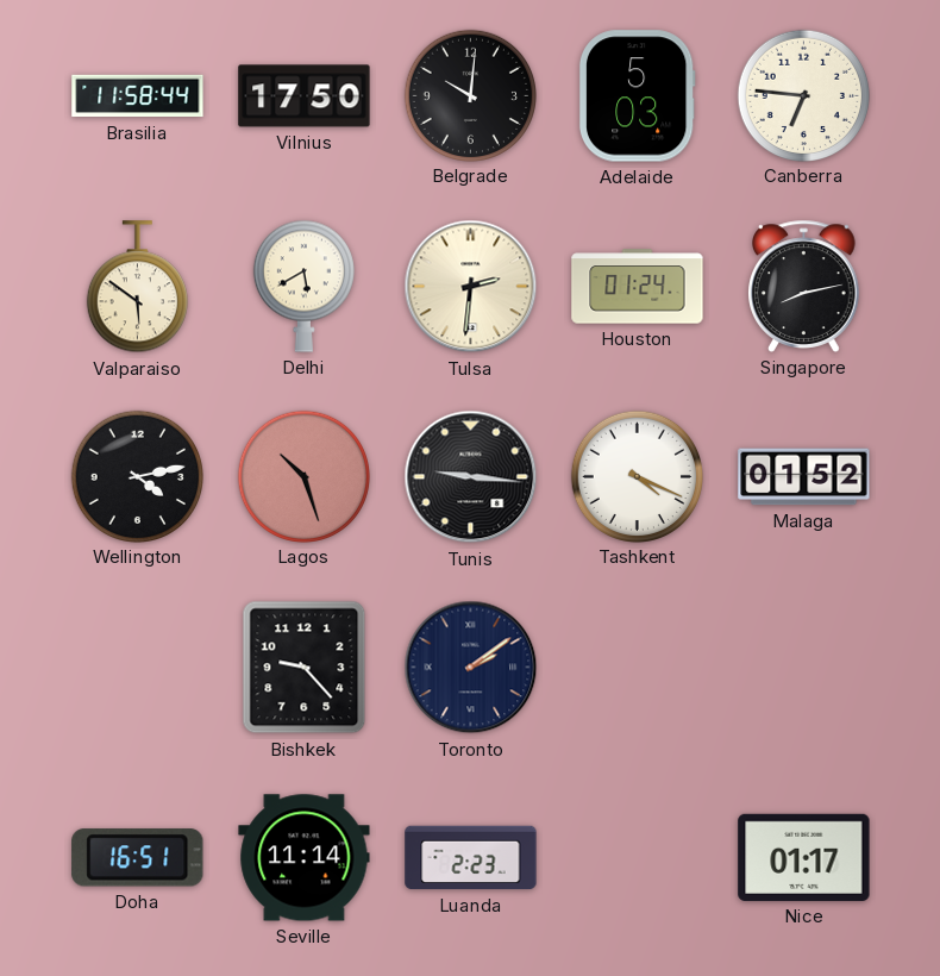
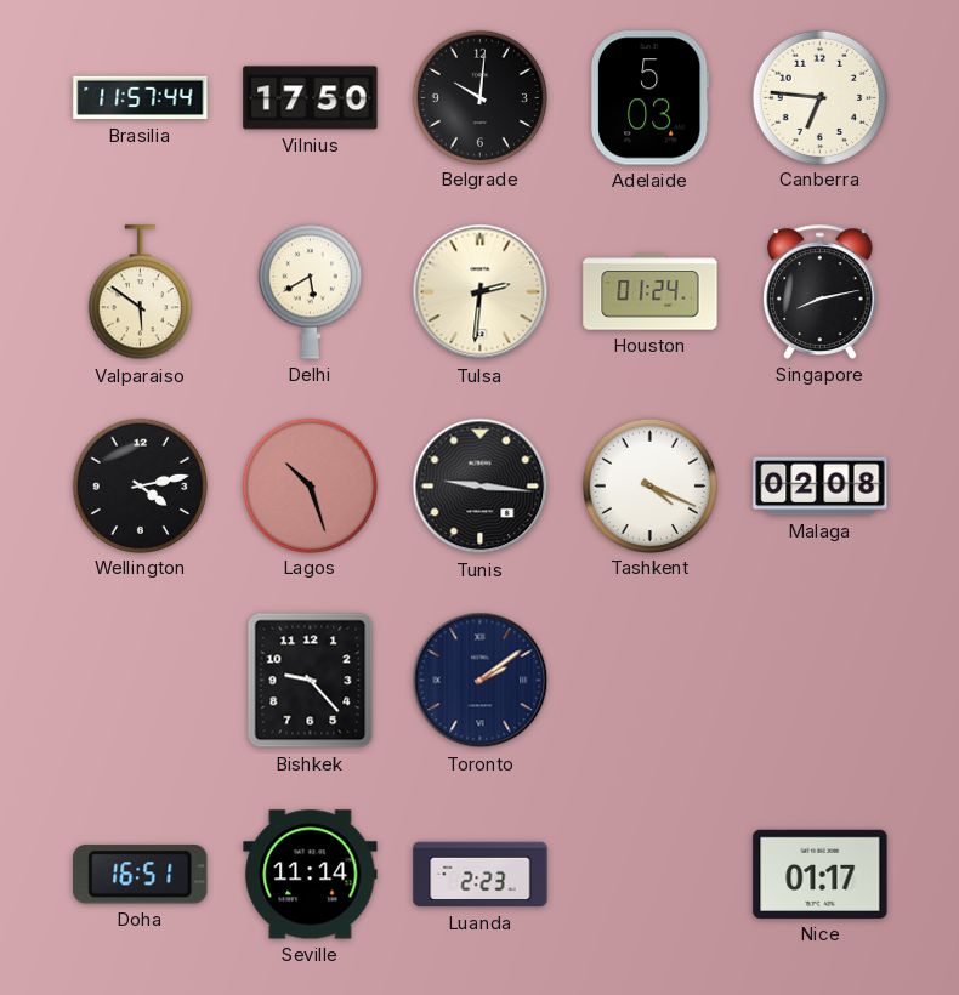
Brasilia: 11:58 -> 11:57 (141, 98)
Malaga: 01:52 -> 02:08 (821, 487)
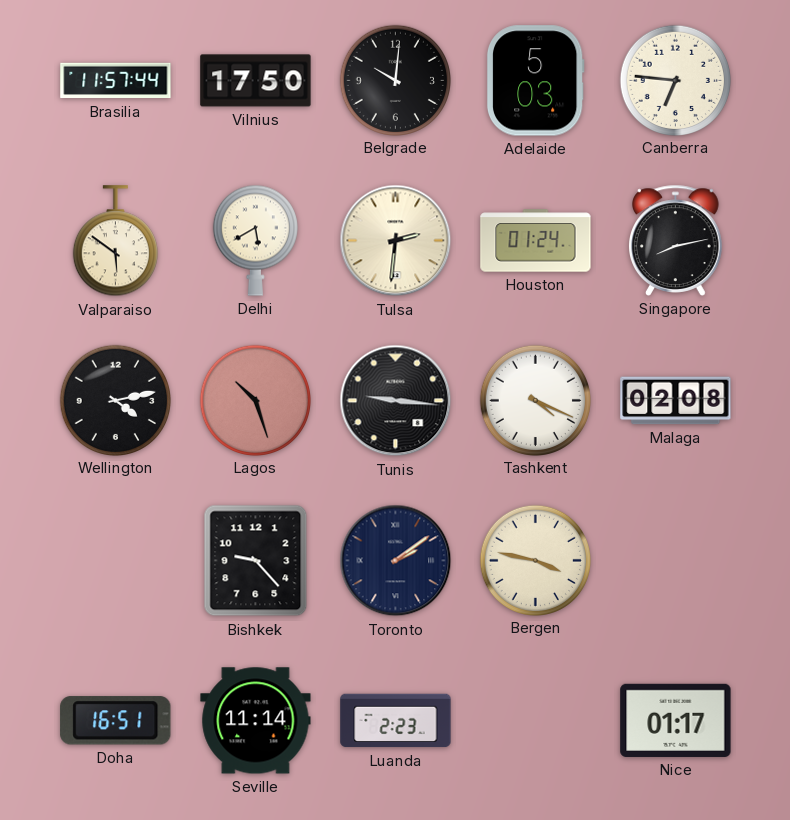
Bergen: none -> 3:47 (535, 560)
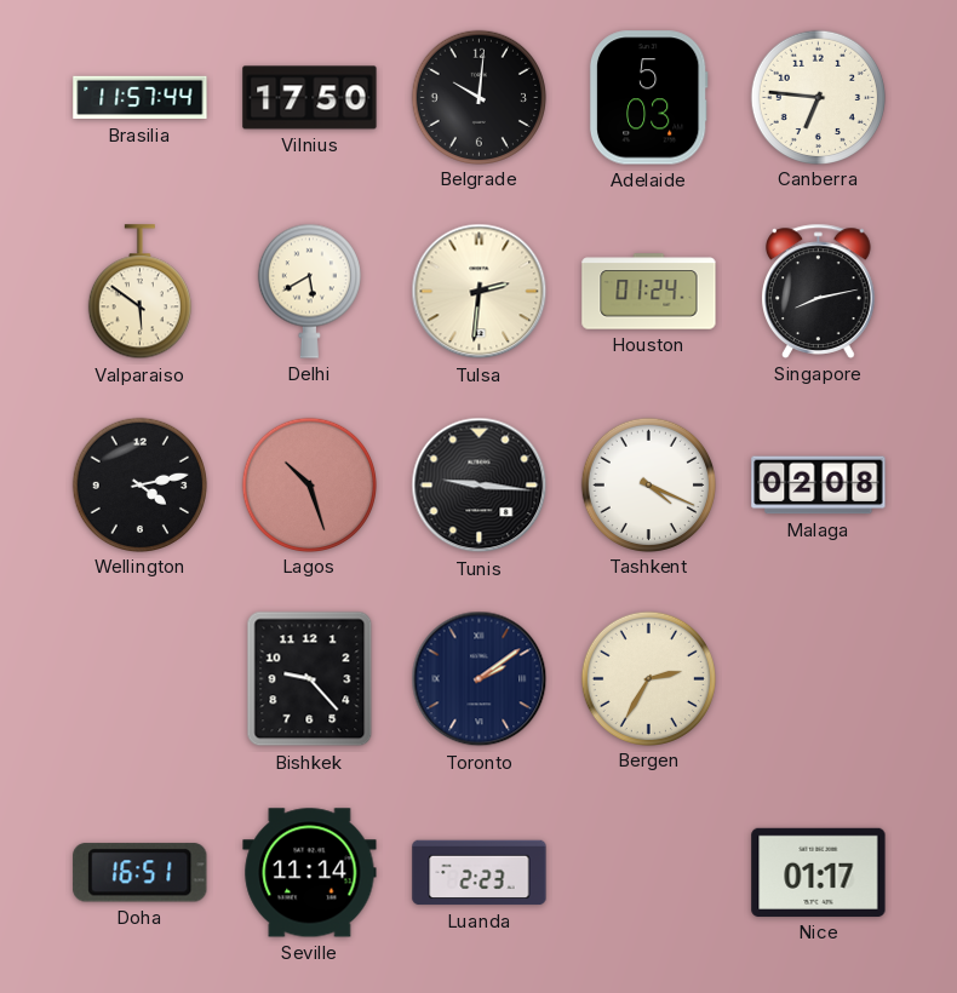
Bergen: 3:47 -> 2:35 (648, 678)
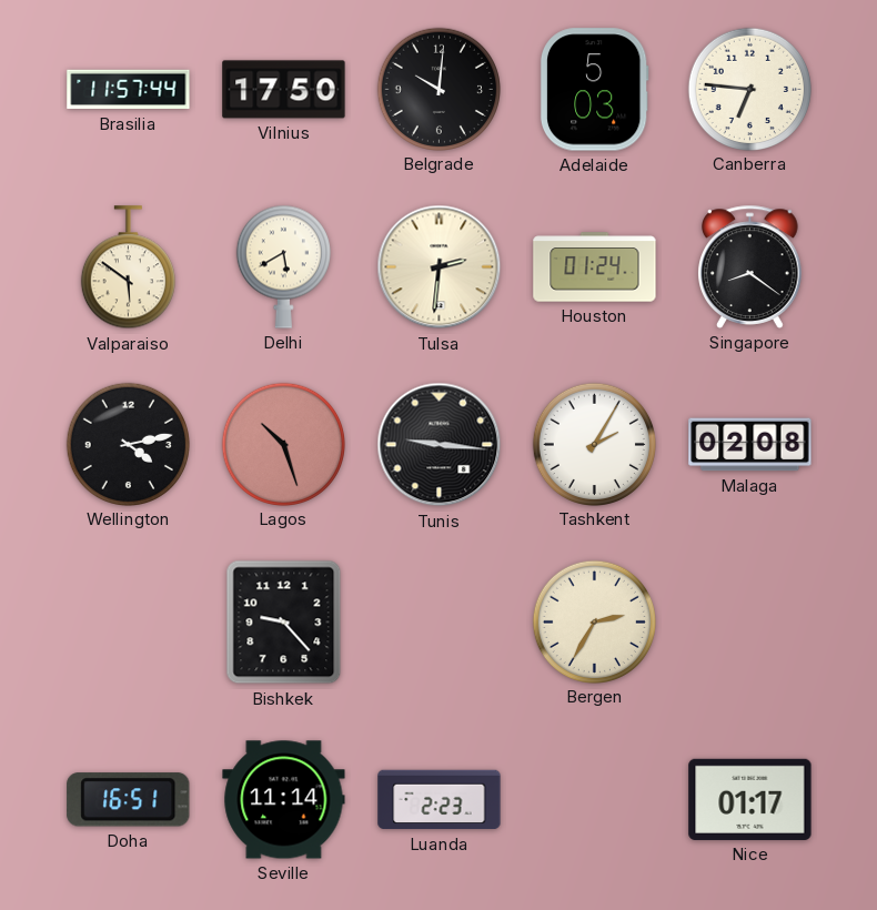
Singapore: 8:13 -> 8:21 (750, 266)
Tashkent: 4:19 -> 2:05 (594, 444)
Toronto: 2:09 -> none (480, 679)
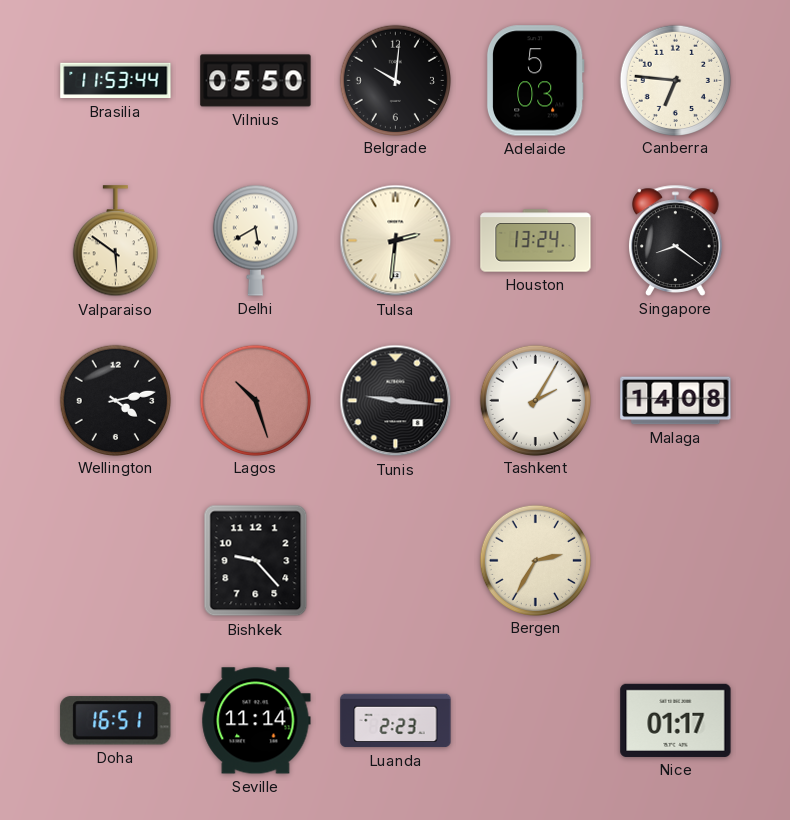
Brasilia: 11:57 -> 11:53 (116, 81)
Vilnius: 17:50 -> 05:50 (256, 81)
Houston: 01:24 -> 13:24 (536, 241)
Malaga: 02:08 -> 14:08 (676, 401)
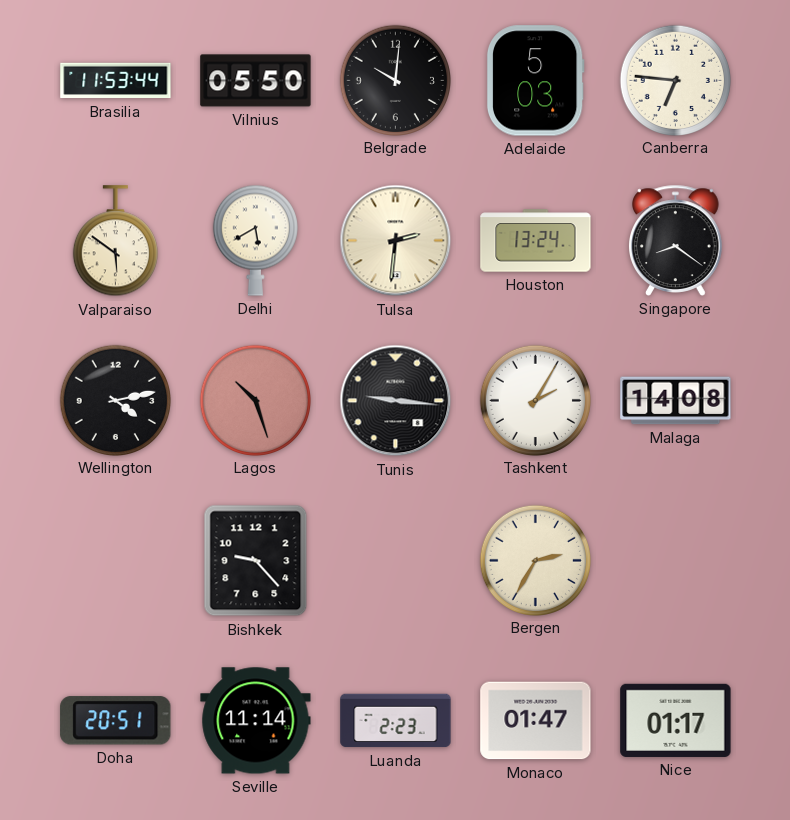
Doha: 16:51 -> 20:51 (116, 721)
Monaco: none -> 01:47 (536, 721)
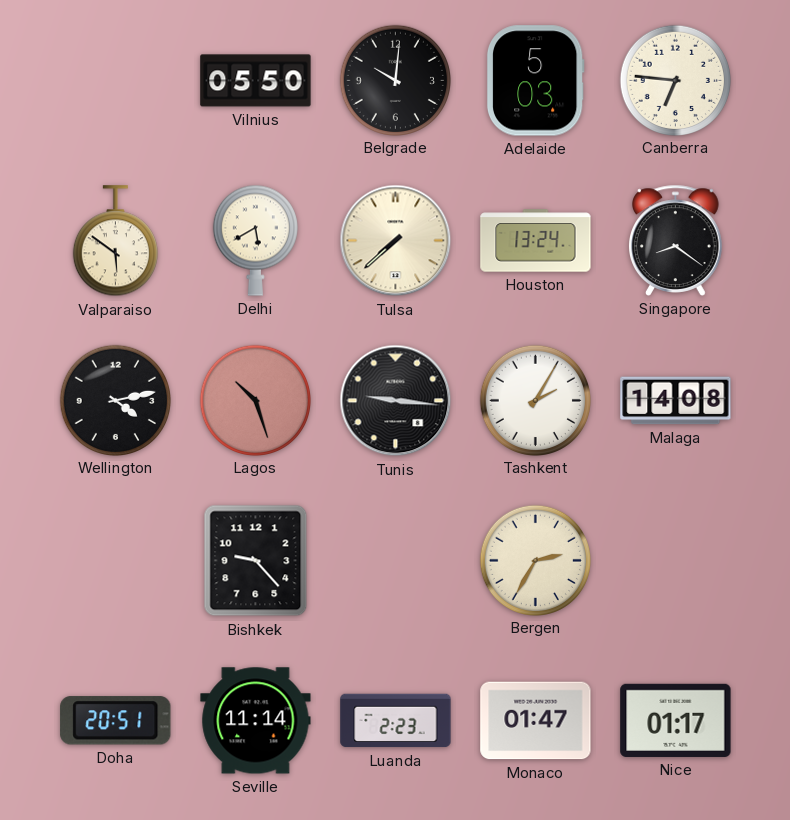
Brasilia: 11:53 -> none (116, 81)
Tulsa: 2:31 -> 7:38 (396, 241)
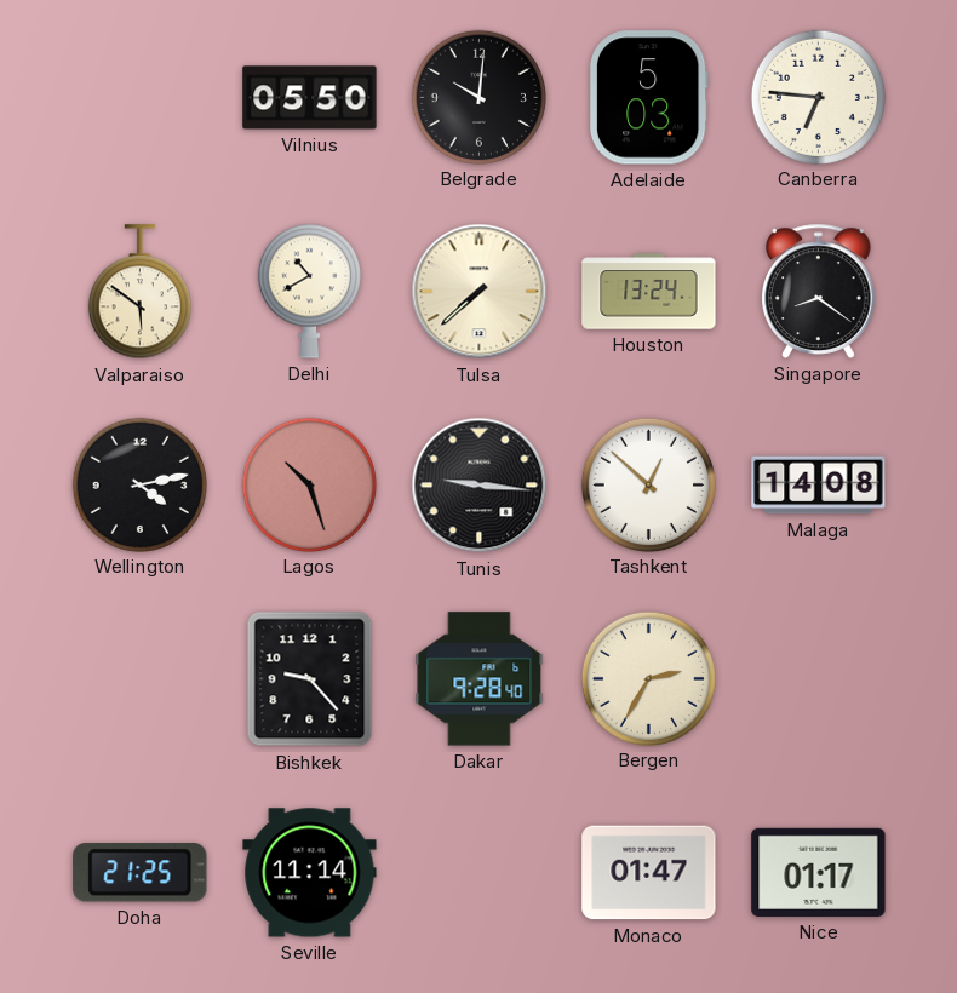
Delhi: 5:40 -> 10:40 (309, 291)
Tashkent: 2:05 -> 12:52 (648, 484)
Dakar: none -> 9:28 (480, 679)
Doha: 20:51 -> 21:25 (141, 873)
Luanda: 2:23 -> none (396, 721)
